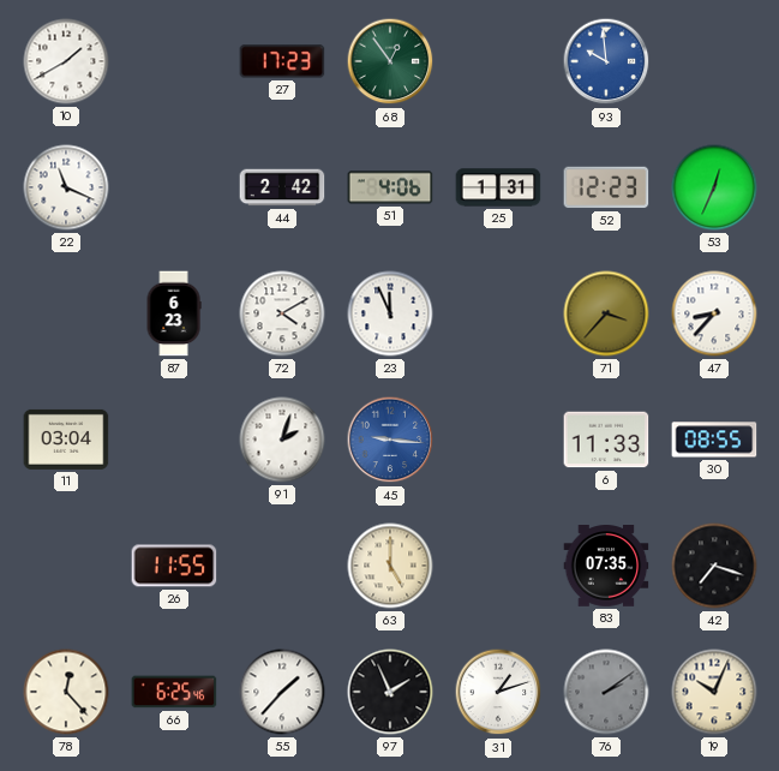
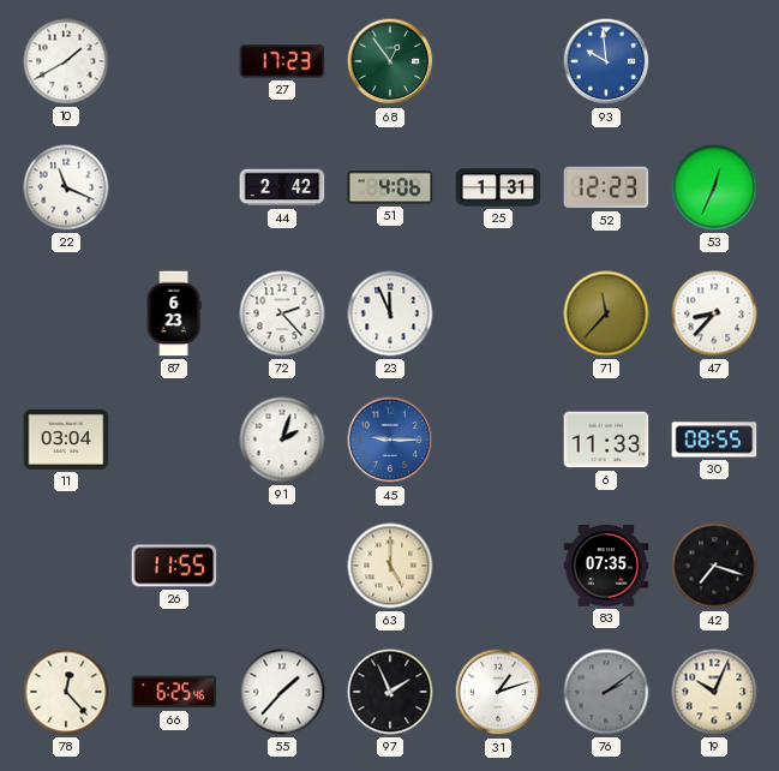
72: 4:10 -> 2:23 (282, 313)
71: 3:37 -> 11:37 (606, 313)
45: 9:16 -> 9:15 (390, 440)
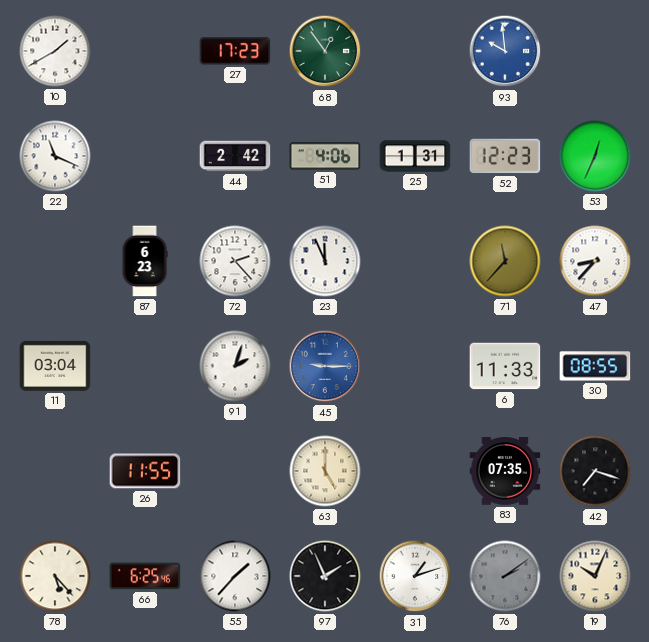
78: 12:23 -> 5:23 (55, 576)
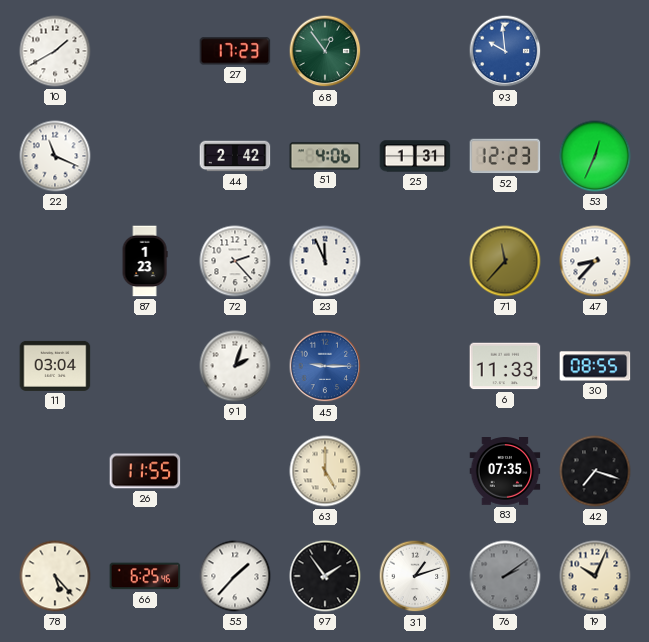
87: 6:23 -> 1:23 (145, 261)
97: 1:56 -> 1:54 (325, 576)
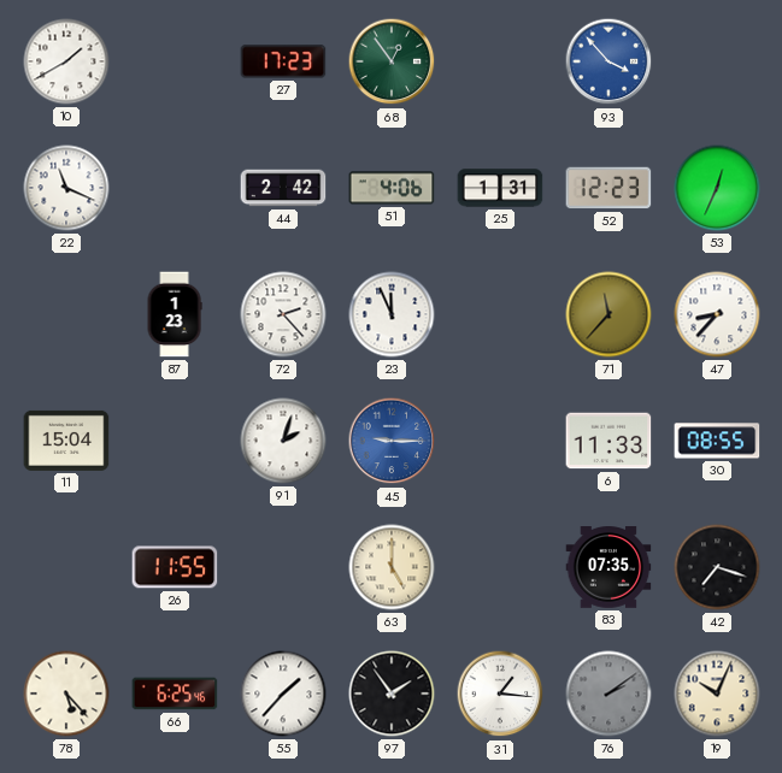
93: 9:59 -> 3:53 (608, 61)
11: 03:04 -> 15:04 (66, 441)
31: 1:12 -> 1:16 (500, 694)
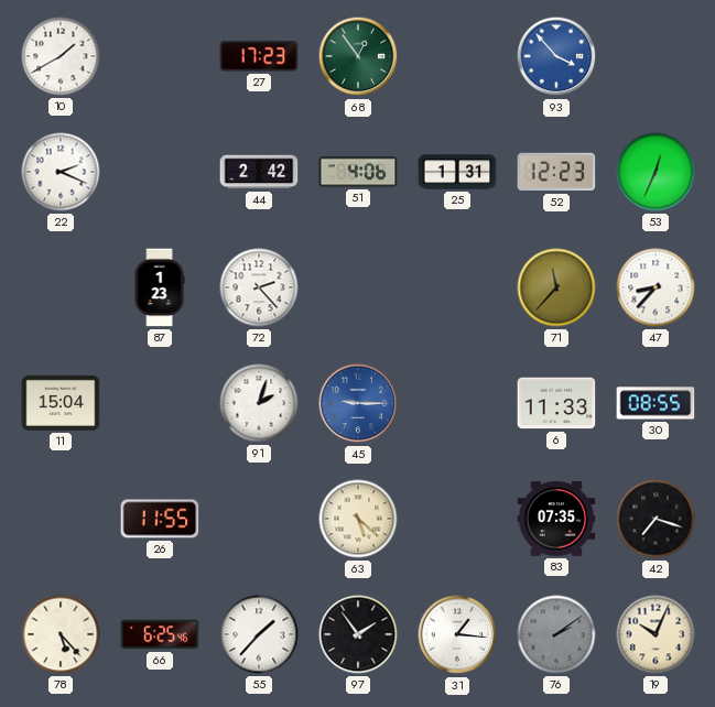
22: 11:19 -> 2:19 (61, 172)
23: 11:56 -> none (392, 314)
63: 5:00 -> 5:22 (358, 519)
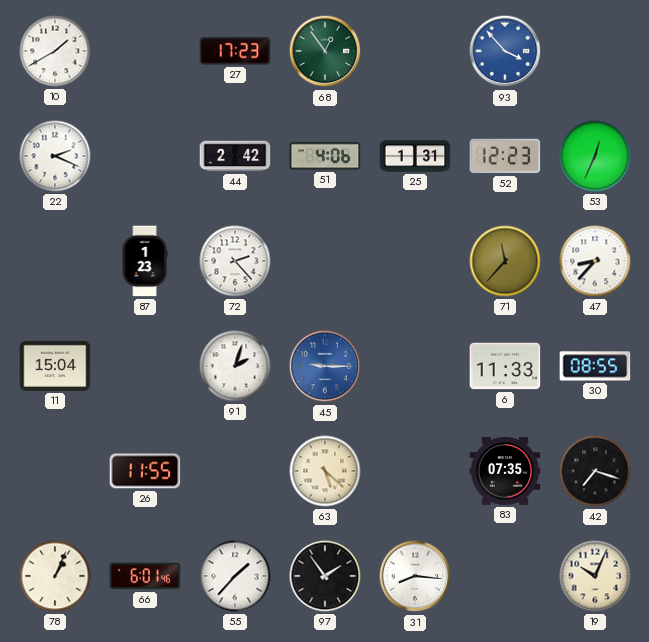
78: 5:23 -> 1:04 (55, 576)
66: 6:25 -> 6:01 (145, 576)
31: 1:16 -> 8:16 (415, 576)
76: 2:09 -> none (556, 634)
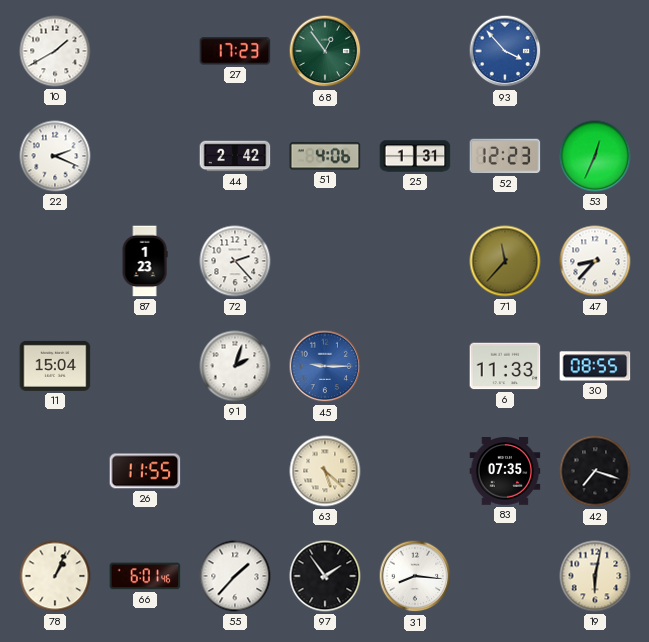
19: 10:04 -> 6:02 (595, 576)
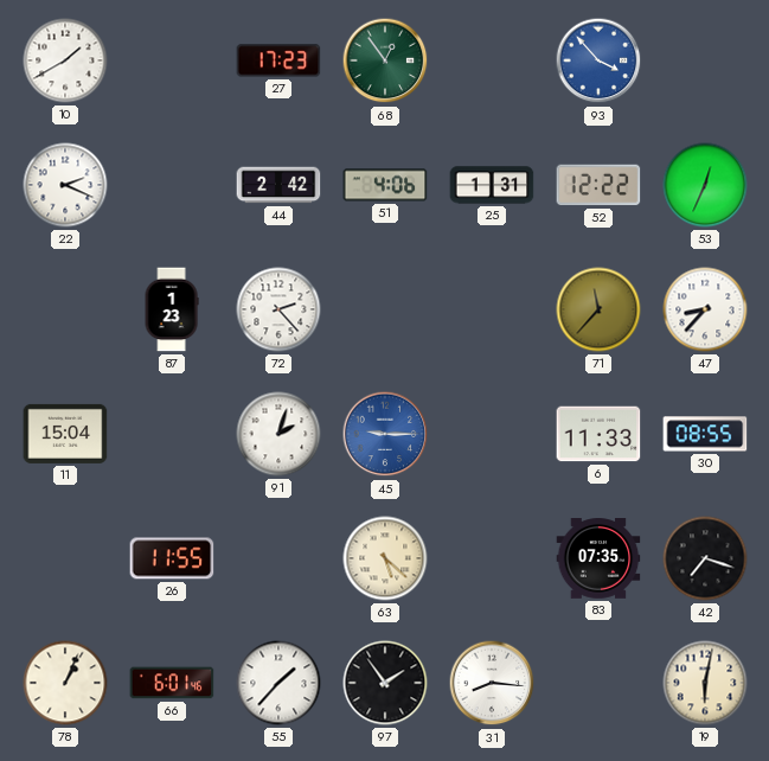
52: 12:23 -> 12:22 (598, 185)
